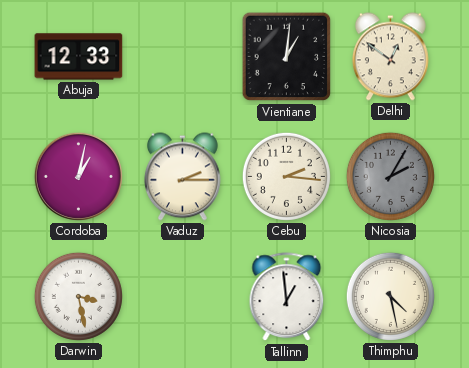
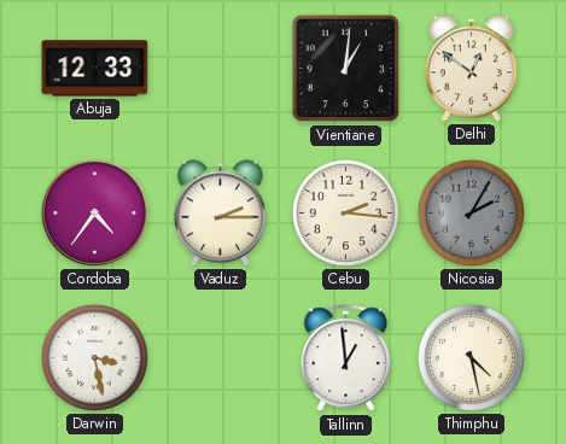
Cordoba: 1:02 -> 4:36 (94, 212)
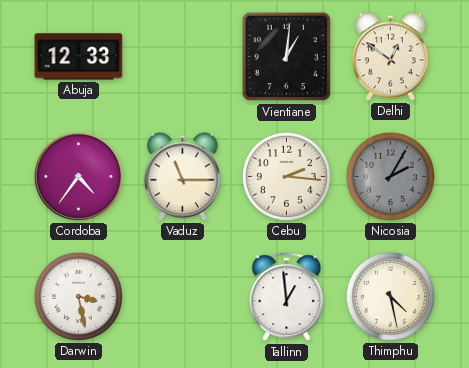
Vaduz: 2:15 -> 11:15 (182, 177)
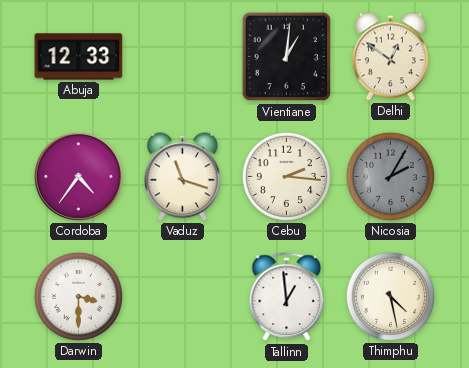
Vaduz: 11:15 -> 11:18 (182, 177)
Darwin: 3:28 -> 3:30 (78, 296)
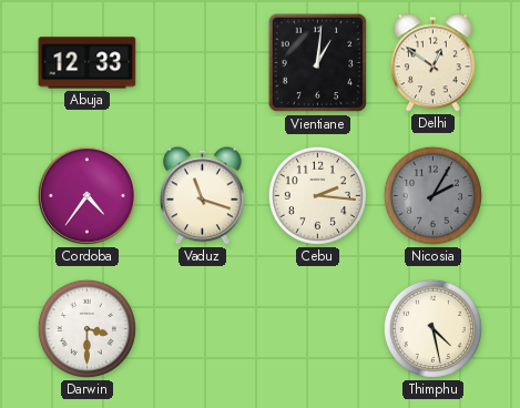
Tallinn: 12:59 -> none (287, 297)
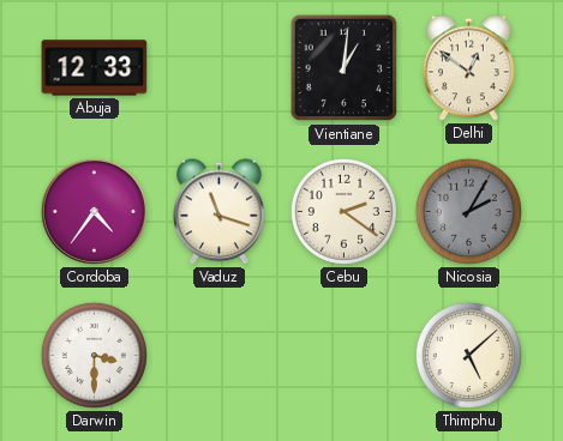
Cebu: 2:16 -> 2:21 (343, 211)
Thimphu: 4:28 -> 5:08 (468, 355)
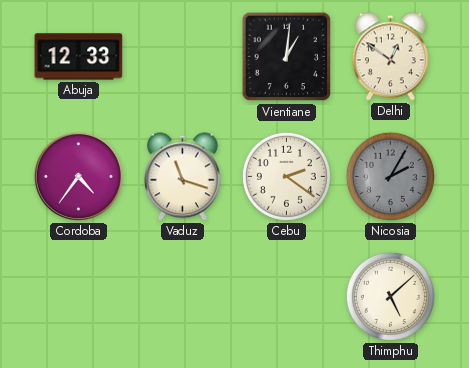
Darwin: 3:30 -> none (94, 355)
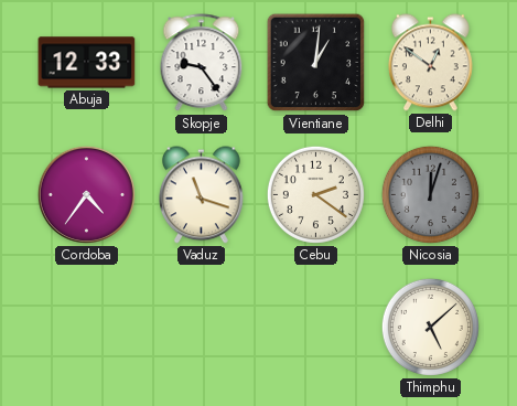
Skopje: none -> 9:24 (202, 63)
Nicosia: 2:05 -> 12:03 (430, 194)
